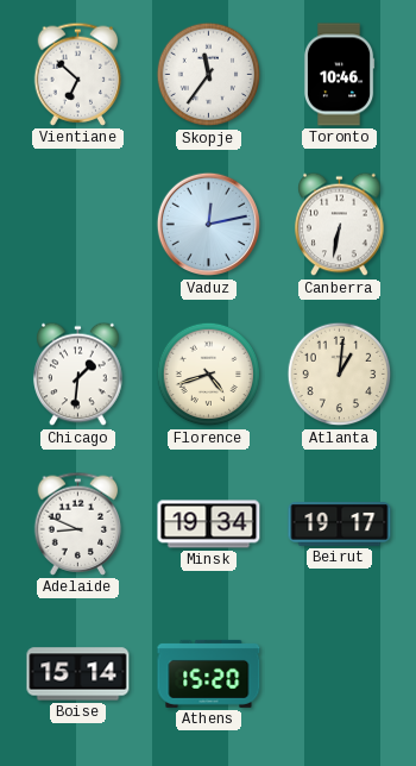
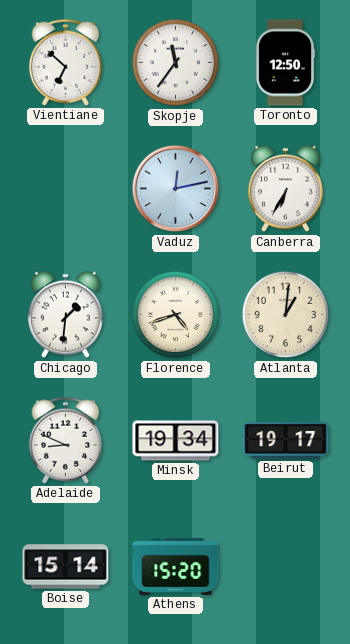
Toronto: 10:46 -> 12:50 (285, 63)
Canberra: 6:32 -> 6:35 (286, 189)
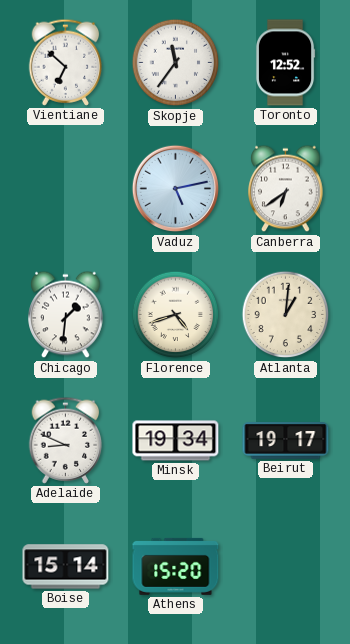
Toronto: 12:50 -> 12:52 (285, 63)
Vaduz: 12:13 -> 5:13 (176, 189)
Canberra: 6:35 -> 6:39 (286, 189)
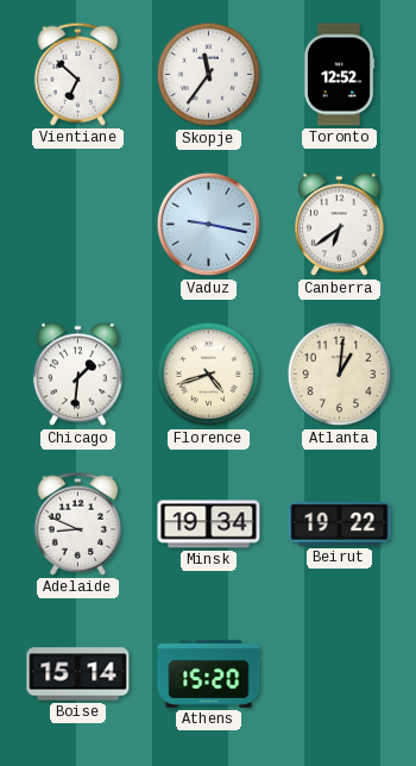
Vaduz: 5:13 -> 9:17 (209, 225)
Beirut: 19:17 -> 19:22 (340, 525)
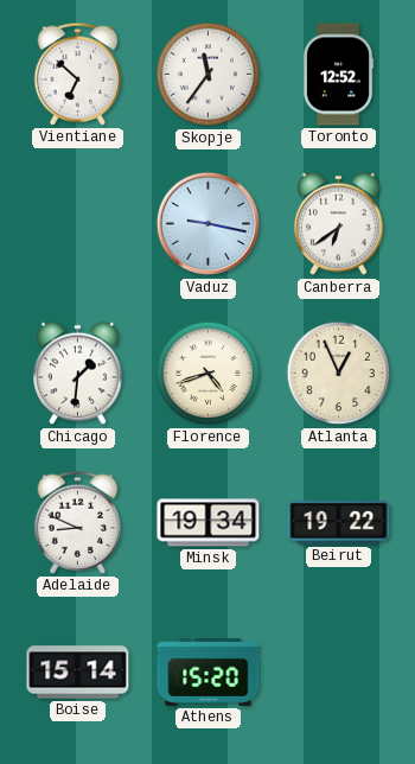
Atlanta: 1:01 -> 12:56 (339, 374)
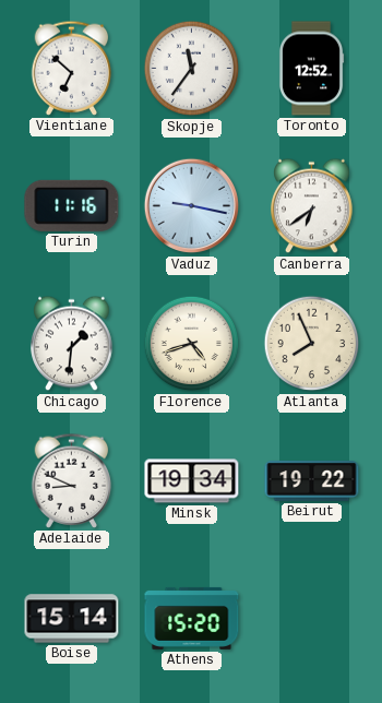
Turin: none -> 11:16 (72, 205)
Atlanta: 12:56 -> 7:56 (312, 344)
